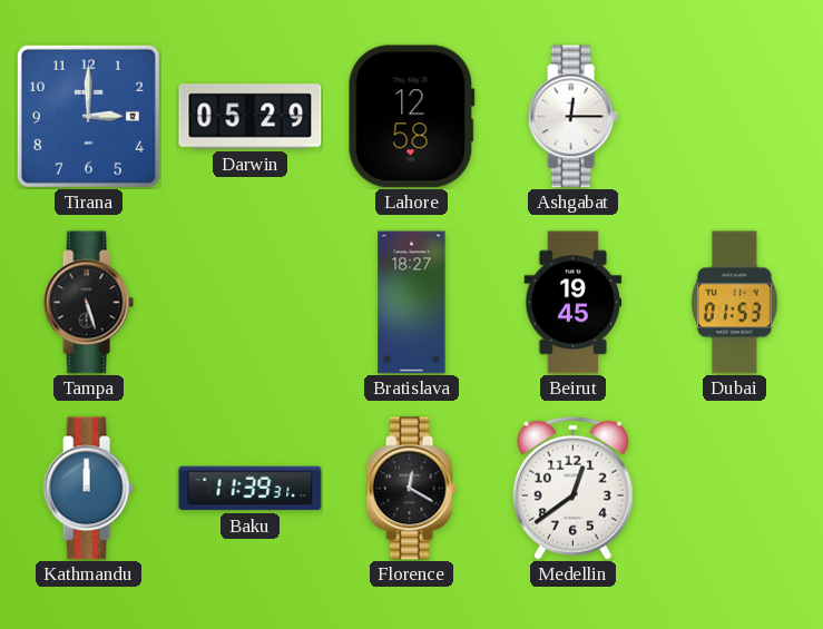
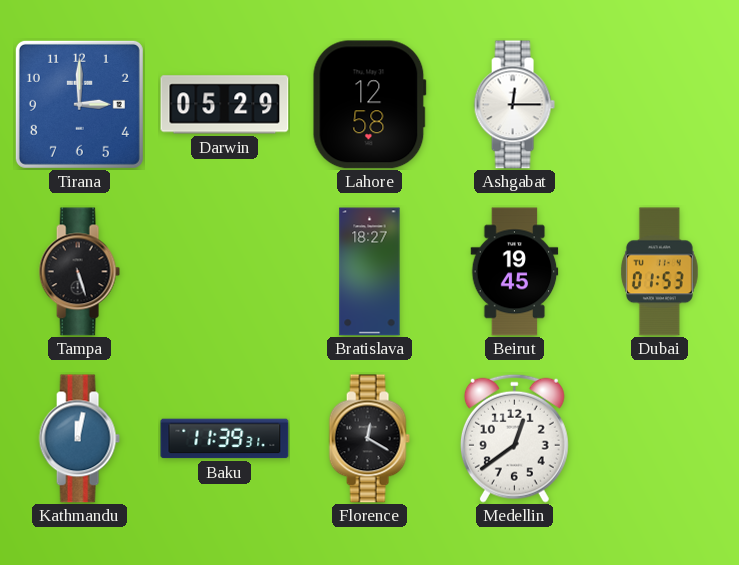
Kathmandu: 12:00 -> 12:02 (79, 439)
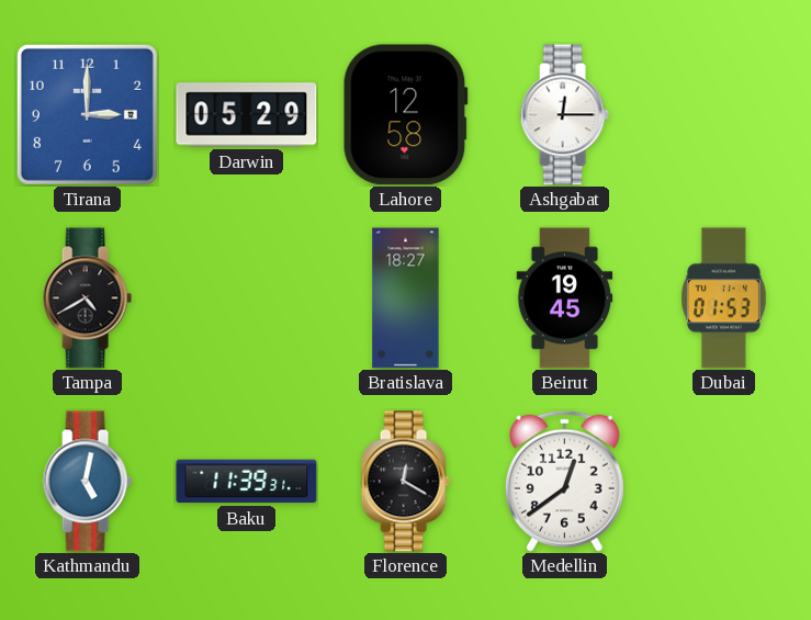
Tampa: 5:27 -> 4:40 (87, 298)
Kathmandu: 12:02 -> 5:02 (87, 482)
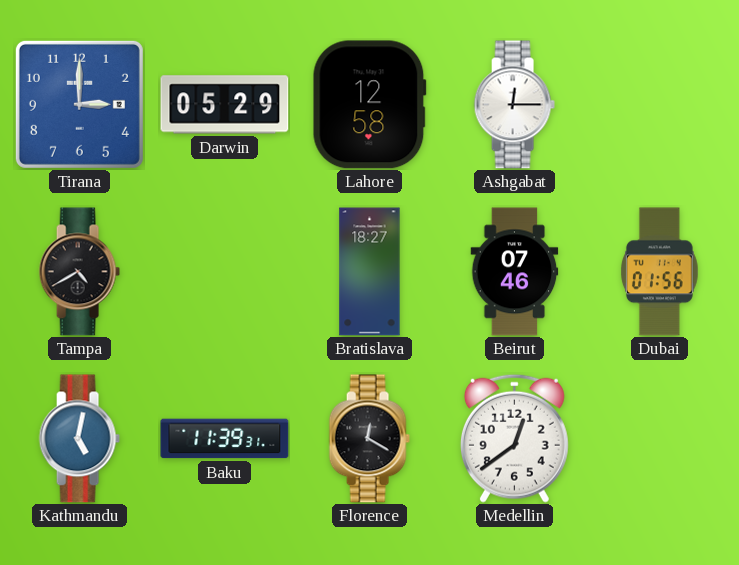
Beirut: 19:45 -> 07:46 (515, 272)
Dubai: 01:53 -> 01:56 (659, 272)
